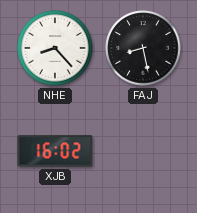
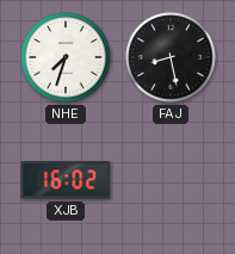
NHE: 8:23 -> 7:33 (66, 57)
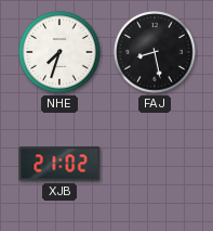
XJB: 16:02 -> 21:02 (59, 164)
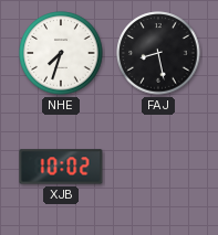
XJB: 21:02 -> 10:02 (61, 167)
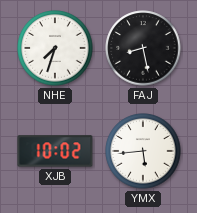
YMX: none -> 5:44 (143, 151)
